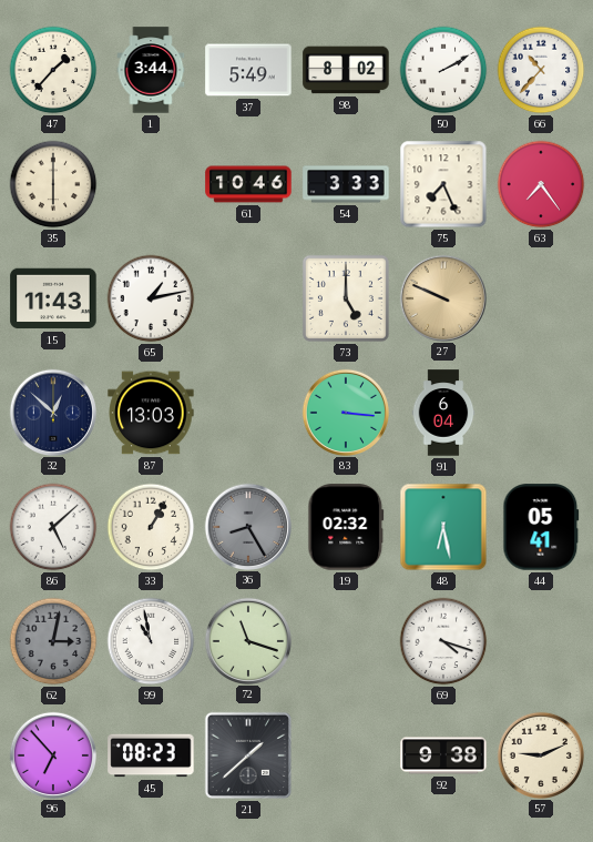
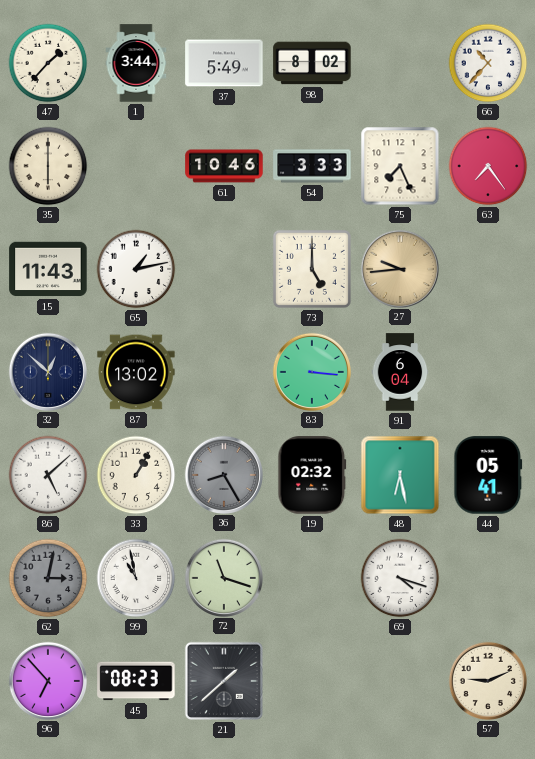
50: 2:10 -> none (443, 70)
27: 9:49 -> 9:44 (399, 268)
87: 13:03 -> 13:02 (136, 372)
92: 9:38 -> none (443, 755)
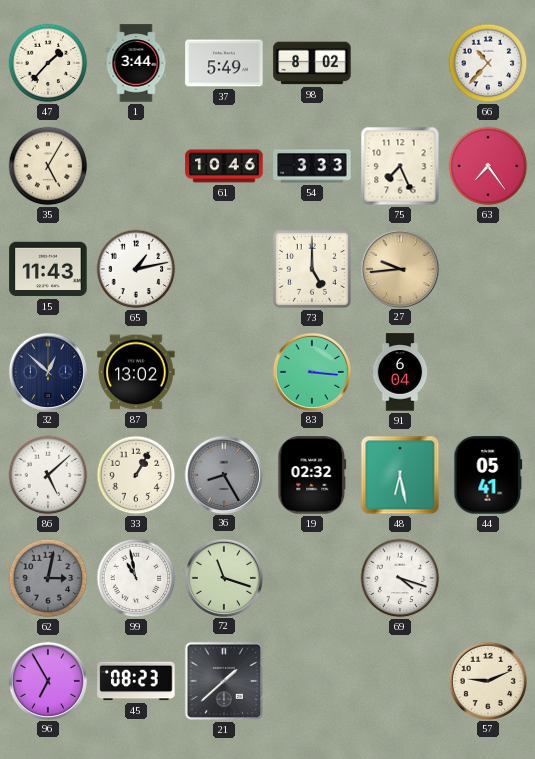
35: 6:00 -> 5:05 (48, 166)
96: 6:53 -> 6:55 (47, 680)
